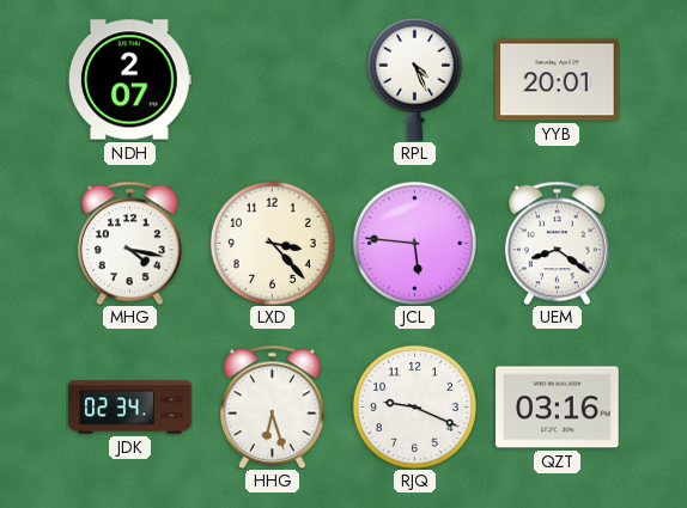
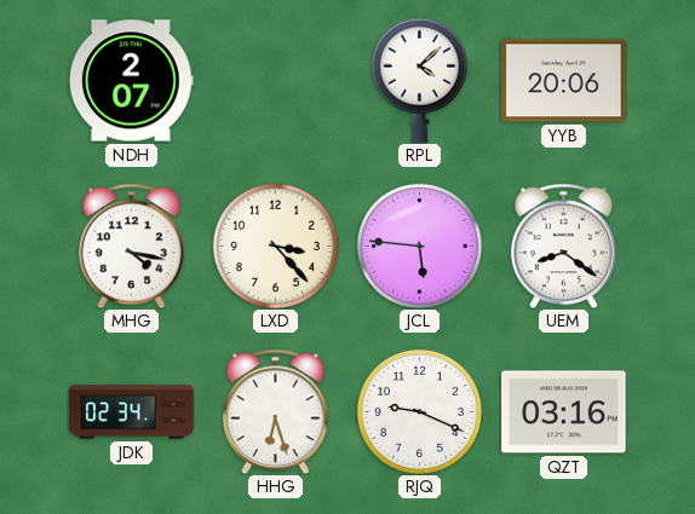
RPL: 4:26 -> 4:08 (419, 80)
YYB: 20:01 -> 20:06 (564, 81)
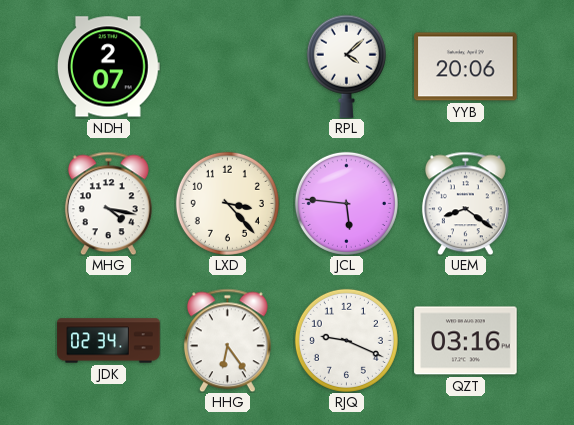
HHG: 6:27 -> 6:24 (227, 340)
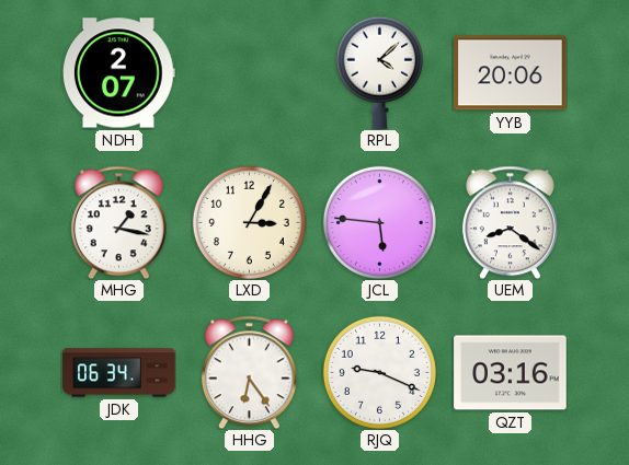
MHG: 4:17 -> 1:17 (118, 222)
LXD: 3:23 -> 3:05 (249, 222)
JDK: 02:34 -> 06:34 (119, 373)
